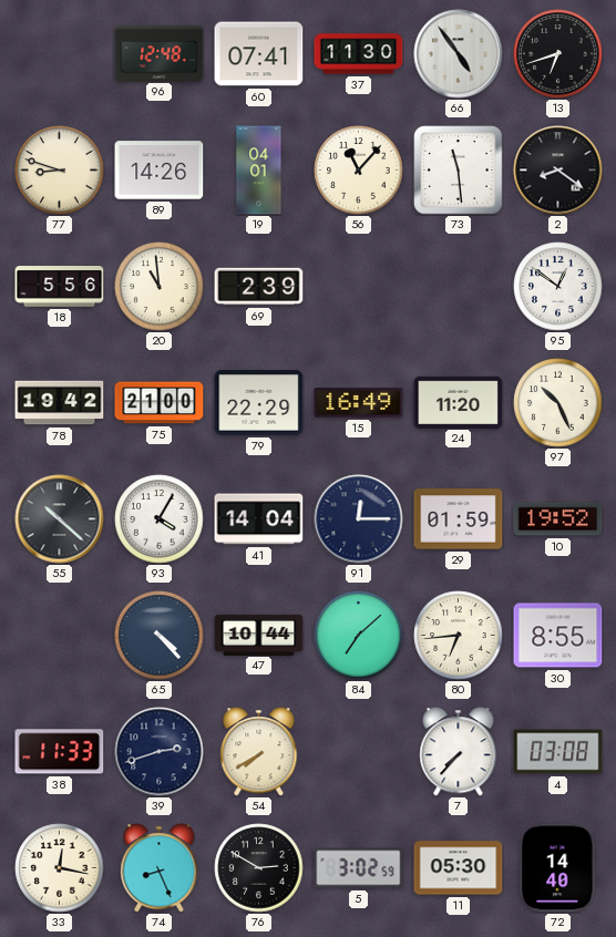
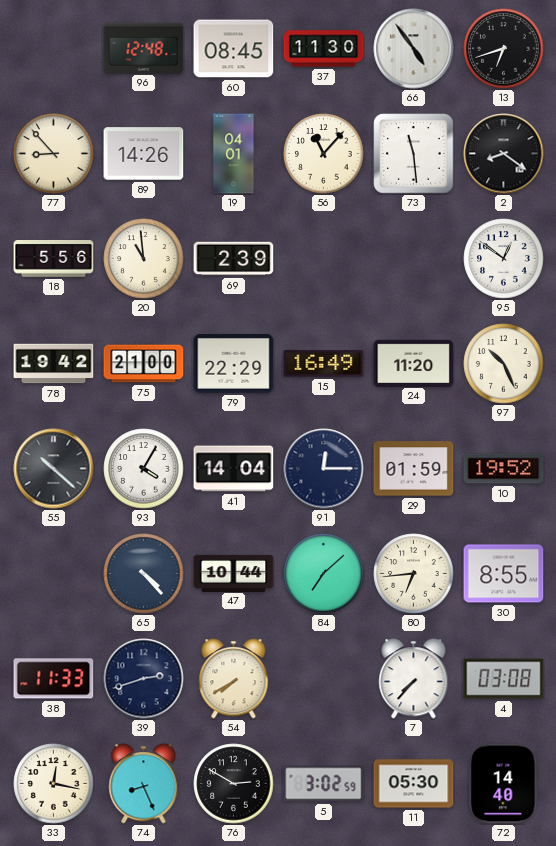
60: 07:41 -> 08:45 (234, 49)
77: 8:48 -> 8:53 (54, 154)
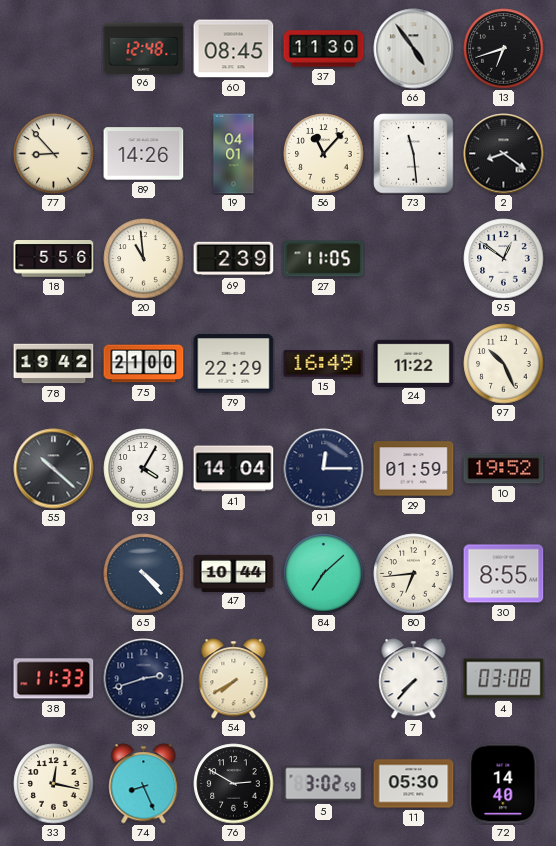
27: none -> 11:05 (324, 259)
24: 11:20 -> 11:22 (414, 363)
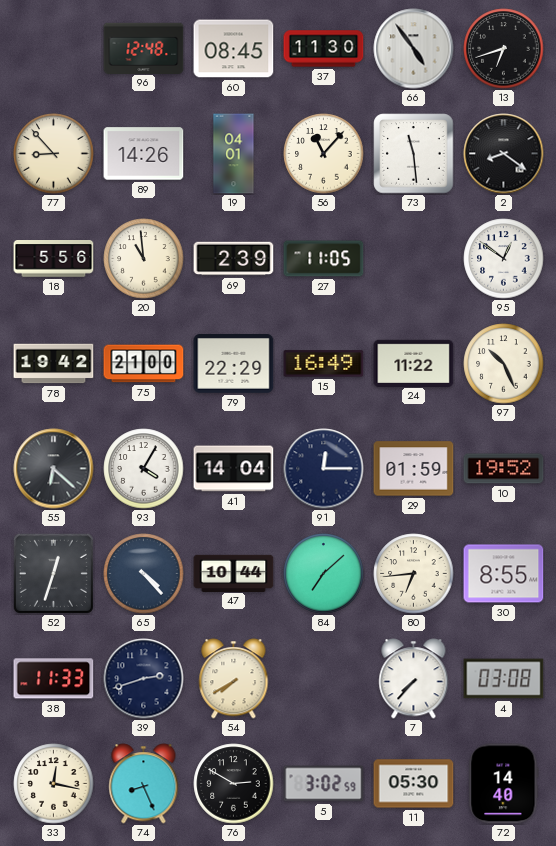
55: 10:22 -> 6:22 (54, 469)
52: none -> 12:33 (53, 573)
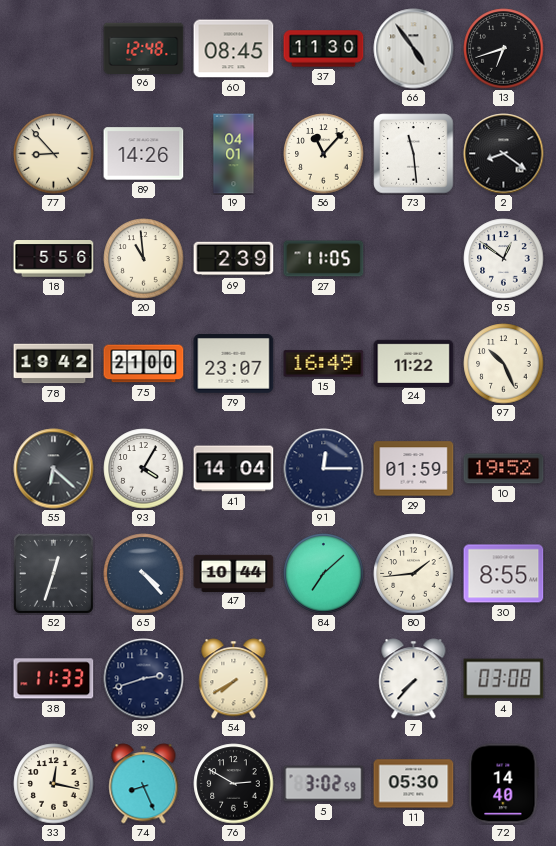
79: 22:29 -> 23:07 (234, 364)
80: 6:44 -> 1:44 (414, 574)
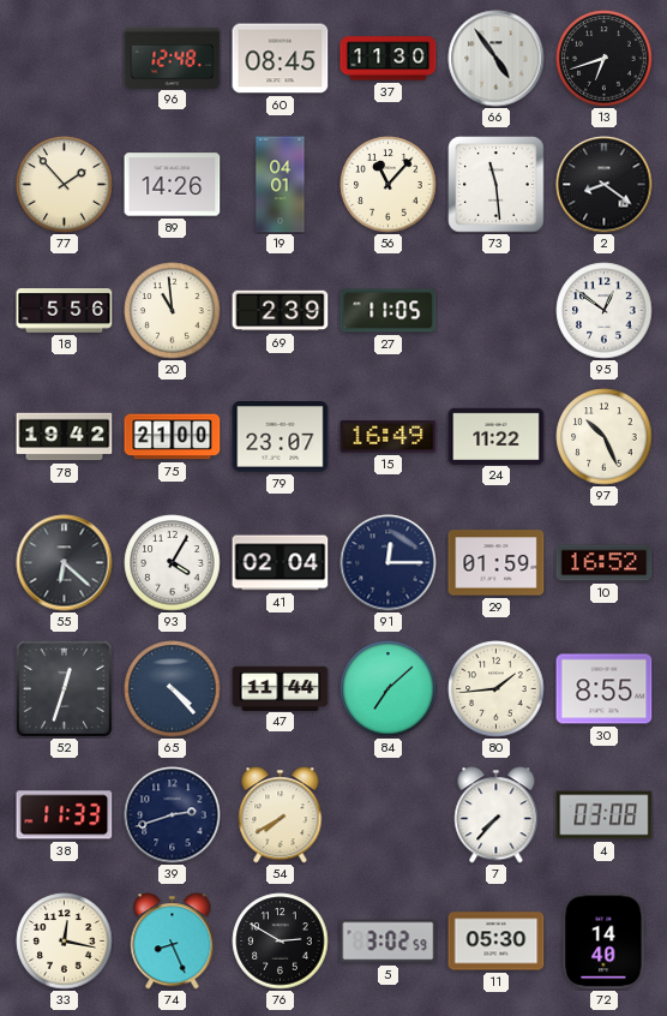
77: 8:53 -> 1:53 (65, 185)
41: 14:04 -> 02:04 (281, 563)
10: 19:52 -> 16:52 (605, 563)
47: 10:44 -> 11:44 (281, 688)
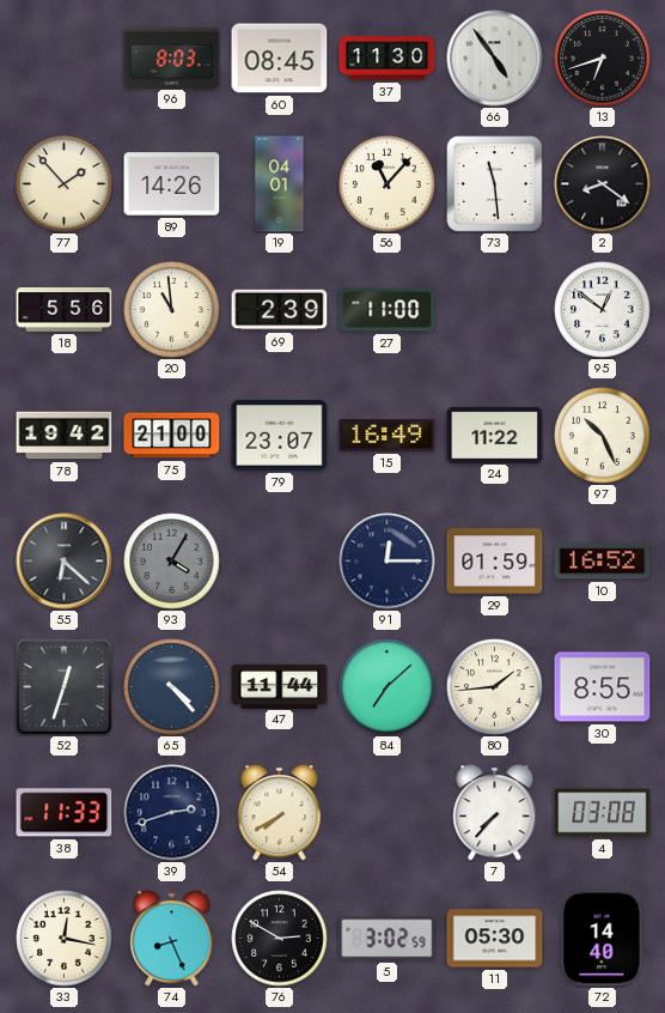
96: 12:48 -> 8:03 (172, 57)
27: 11:05 -> 11:00 (388, 310)
93 dial: white -> grey (172, 562)
41: 02:04 -> none (281, 563)
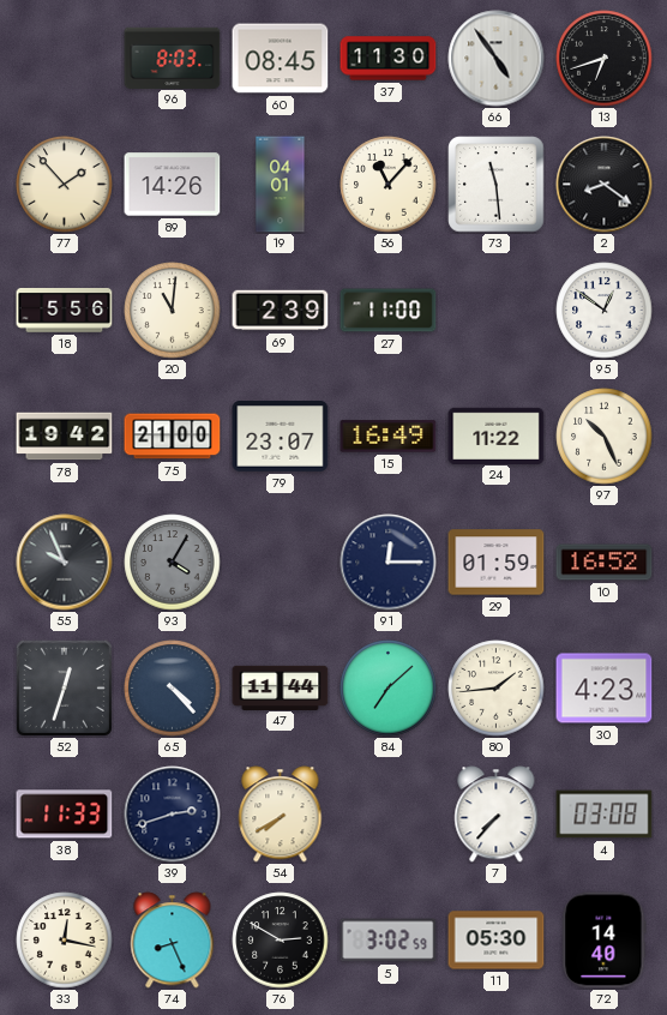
20: 10:59 -> 11:01 (173, 311)
55: 6:22 -> 9:56 (65, 563)
30: 8:55 -> 4:23 (605, 689)
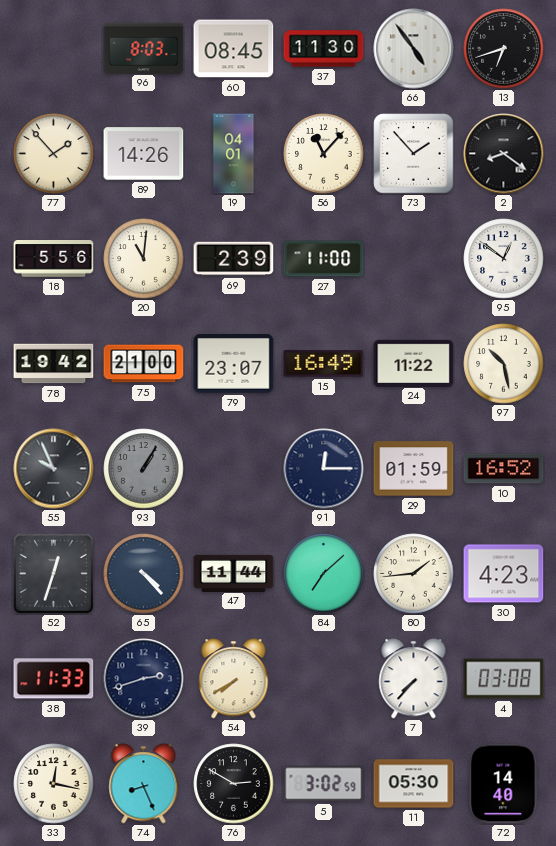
73: 11:29 -> 1:53 (414, 154)
97: 10:26 -> 10:28 (504, 364)
93: 4:05 -> 1:05 (144, 469)
